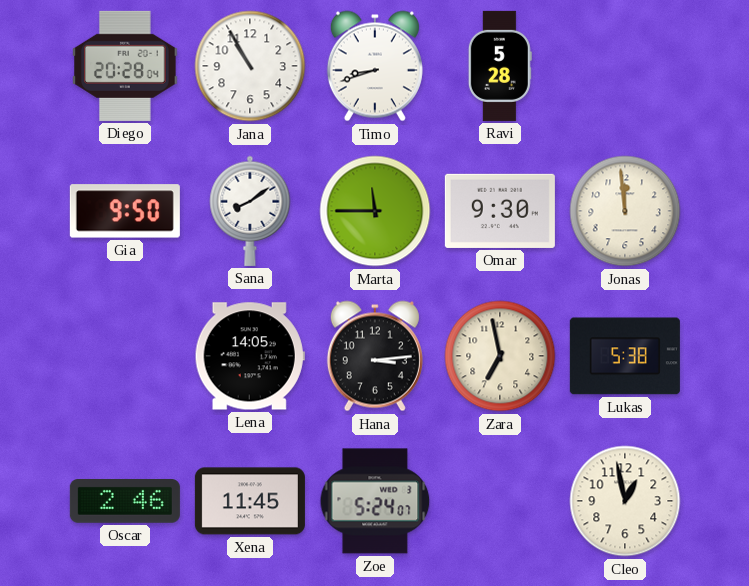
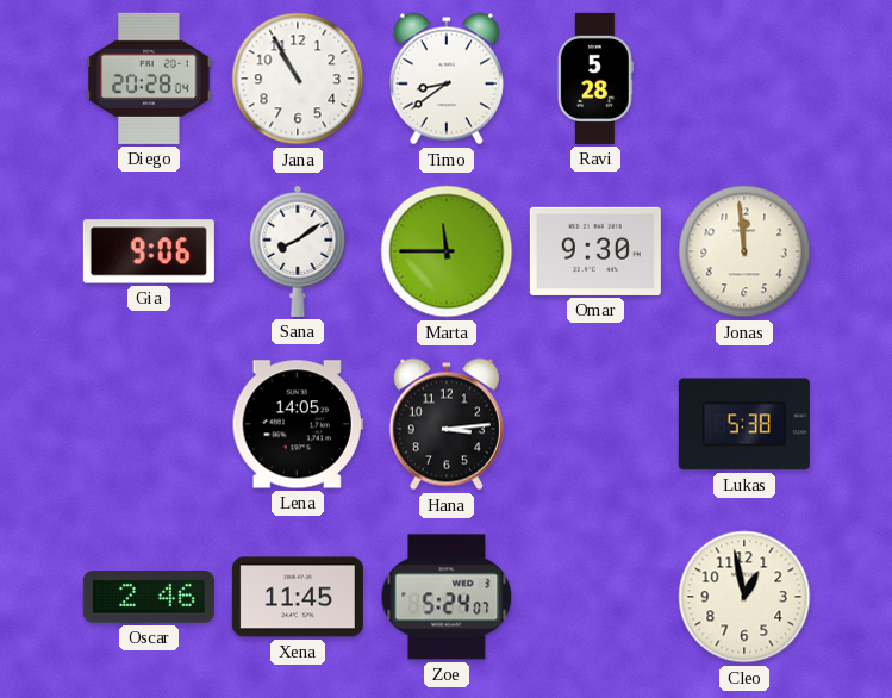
Timo: 8:42 -> 8:39 (447, 79)
Gia: 9:50 -> 9:06 (149, 251)
Zara: 6:58 -> none (500, 356)
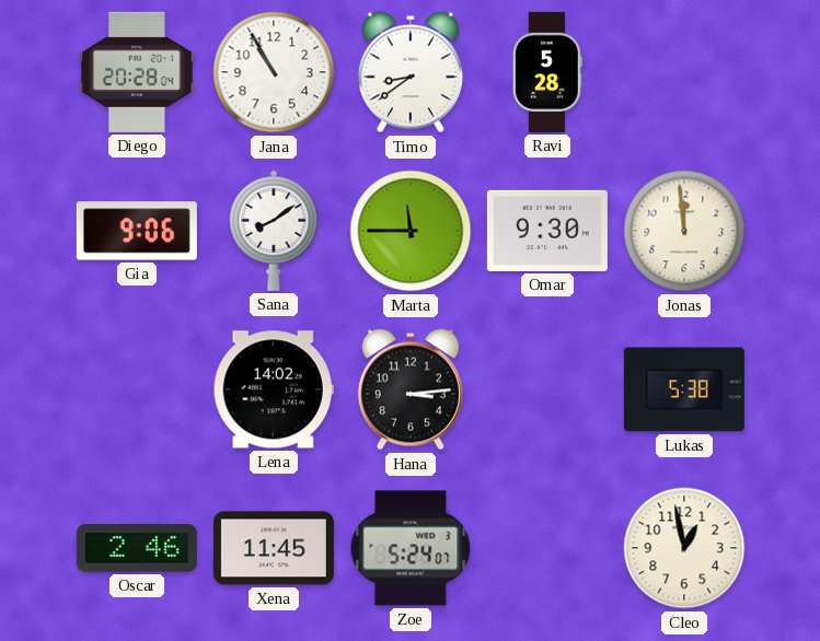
Lena: 14:05 -> 14:02 (274, 389)
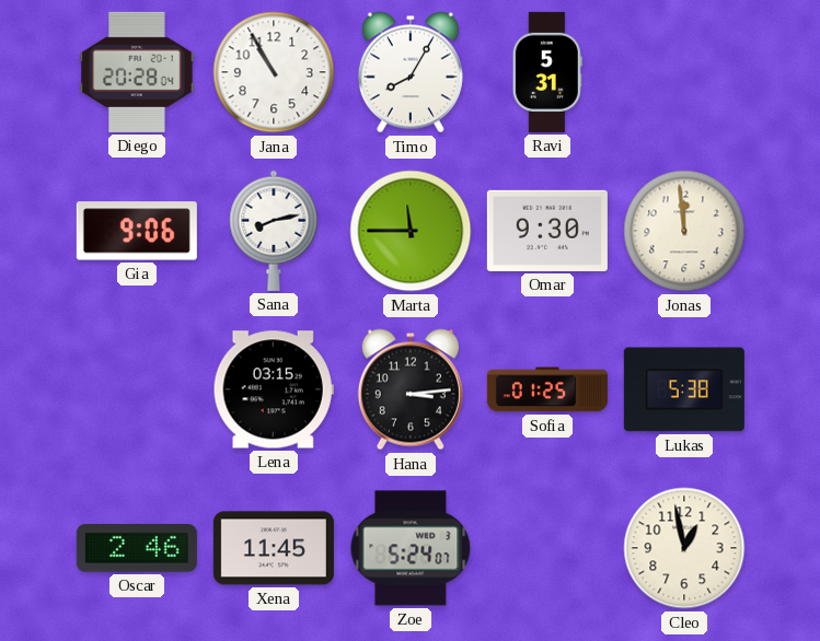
Timo: 8:39 -> 8:05 (411, 72)
Ravi: 5:28 -> 5:31 (547, 72)
Sana: 8:09 -> 8:13 (274, 231)
Lena: 14:02 -> 03:15 (274, 389)
Sofia: none -> 01:25 (547, 389)
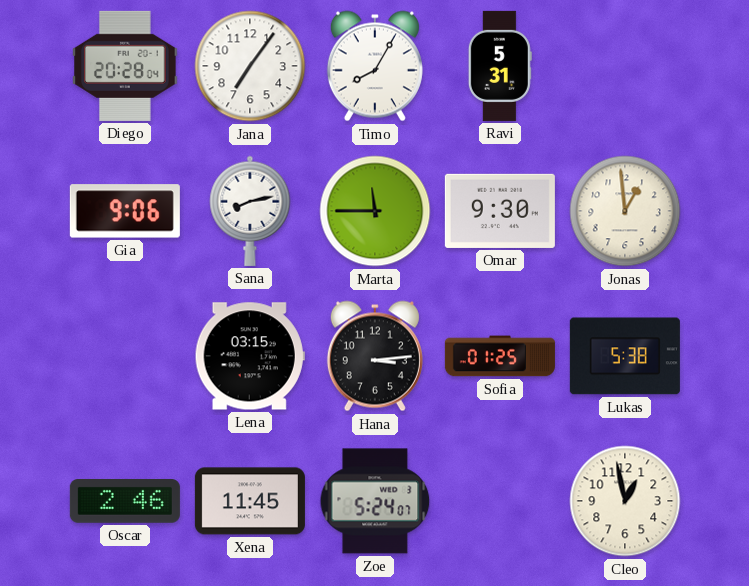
Jana: 10:55 -> 7:06 (250, 66)
Jonas: 11:59 -> 12:59 (625, 211)
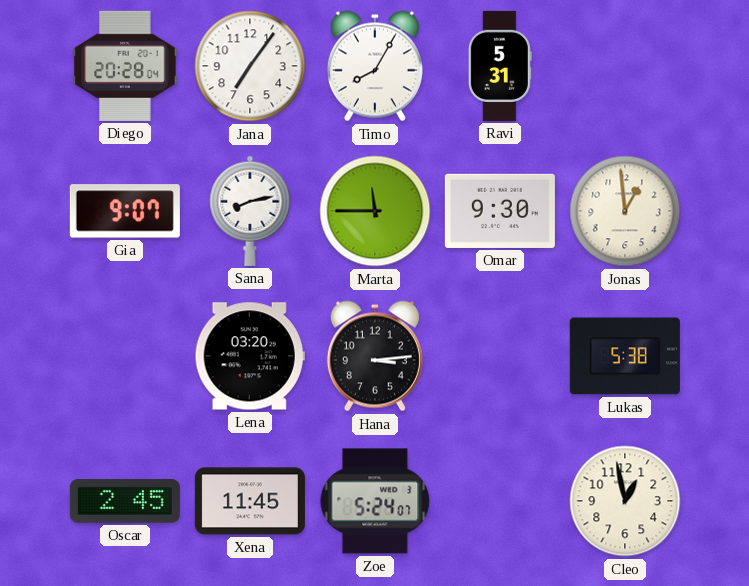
Gia: 9:06 -> 9:07 (125, 211)
Lena: 03:15 -> 03:20 (250, 356)
Sofia: 01:25 -> none (500, 356)
Oscar: 2:46 -> 2:45 (125, 502)
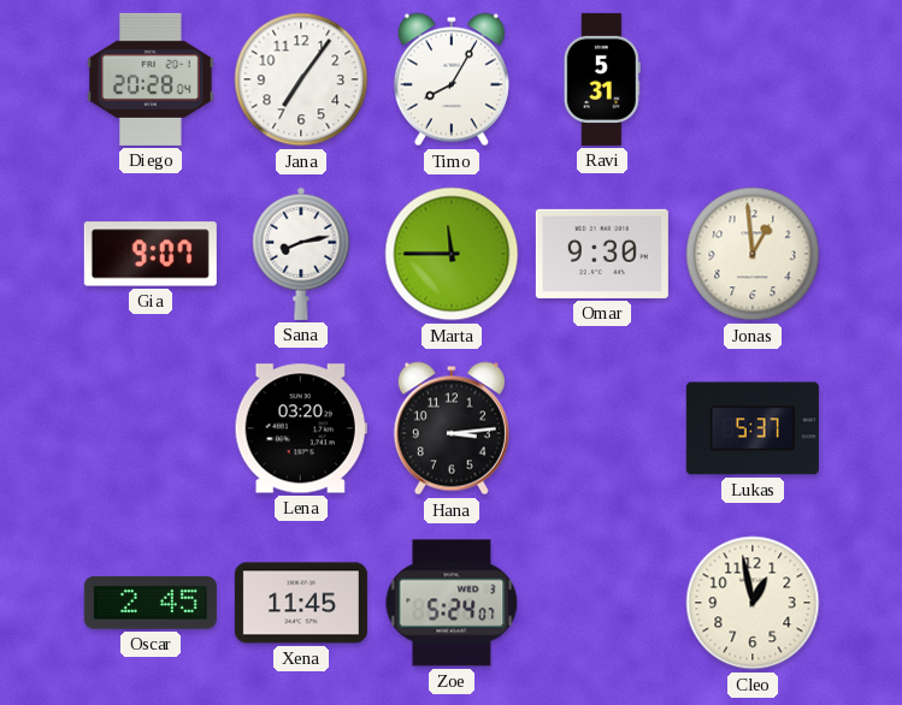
Lukas: 5:38 -> 5:37 (753, 428)
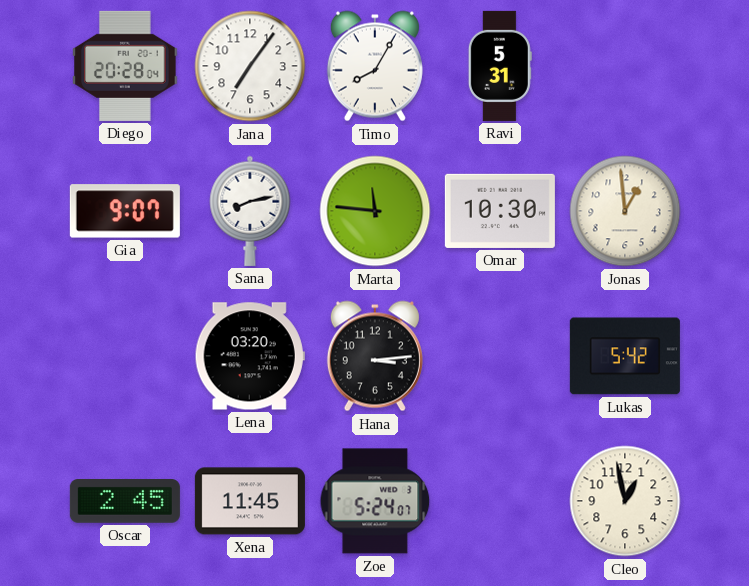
Marta: 11:45 -> 11:46 (375, 211)
Omar: 9:30 -> 10:30 (500, 211)
Lukas: 5:37 -> 5:42 (625, 356)
